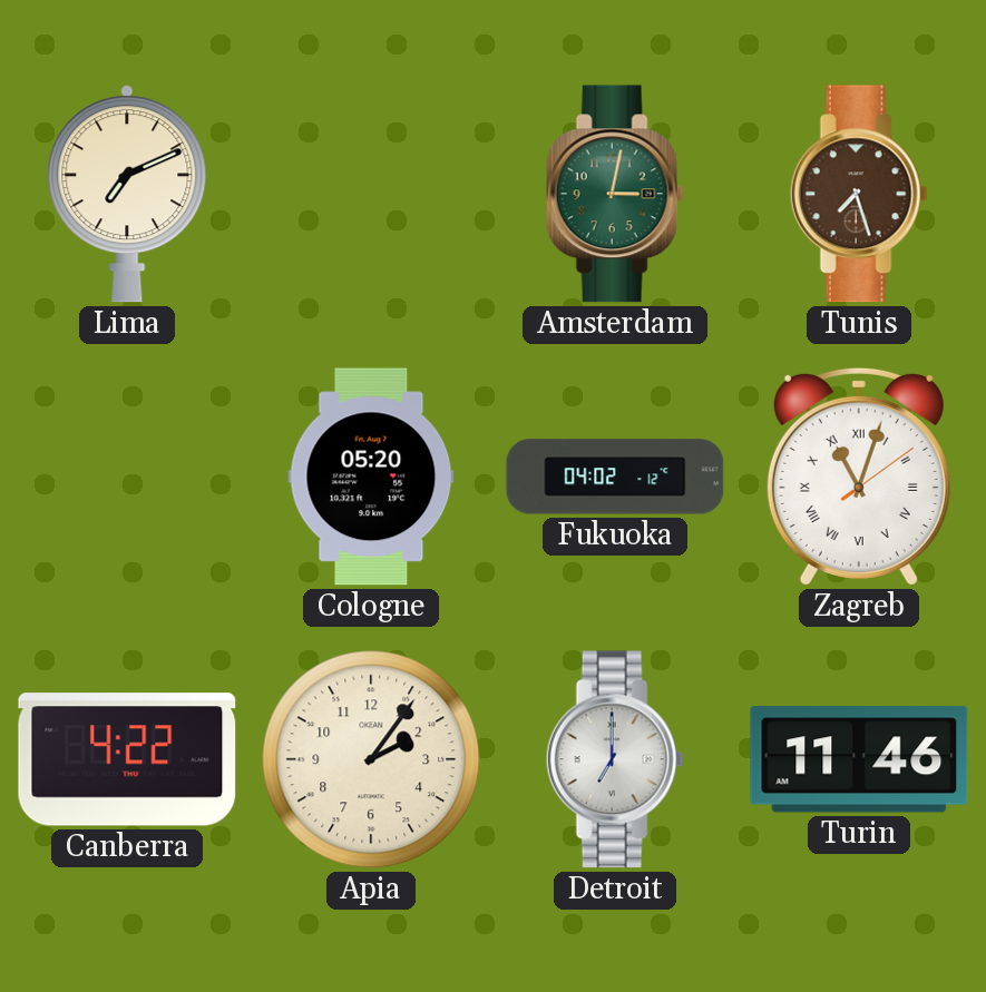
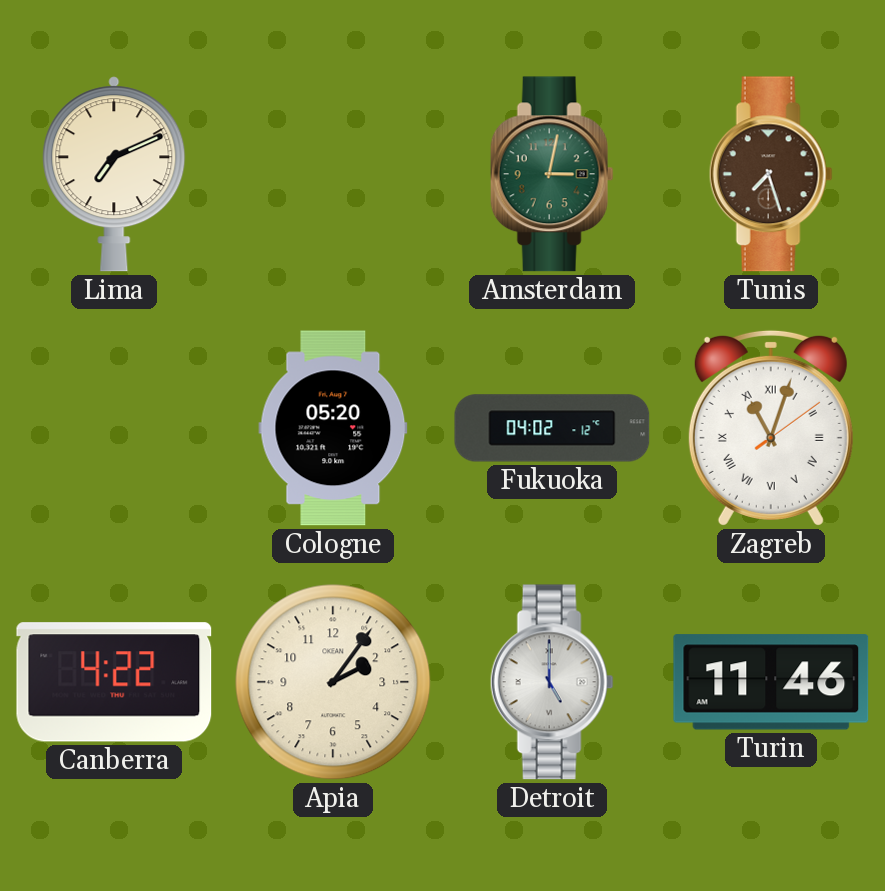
Detroit: 7:00 -> 5:00 (552, 682)
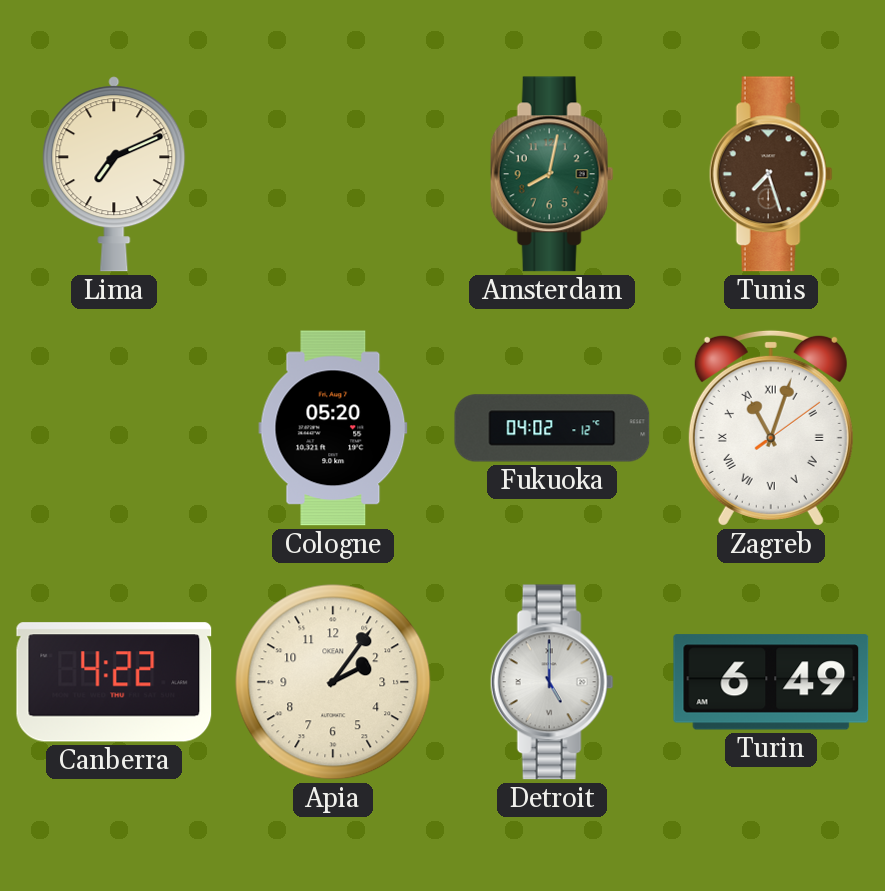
Amsterdam: 3:02 -> 8:02 (552, 174)
Turin: 11:46 -> 6:49 (771, 682)
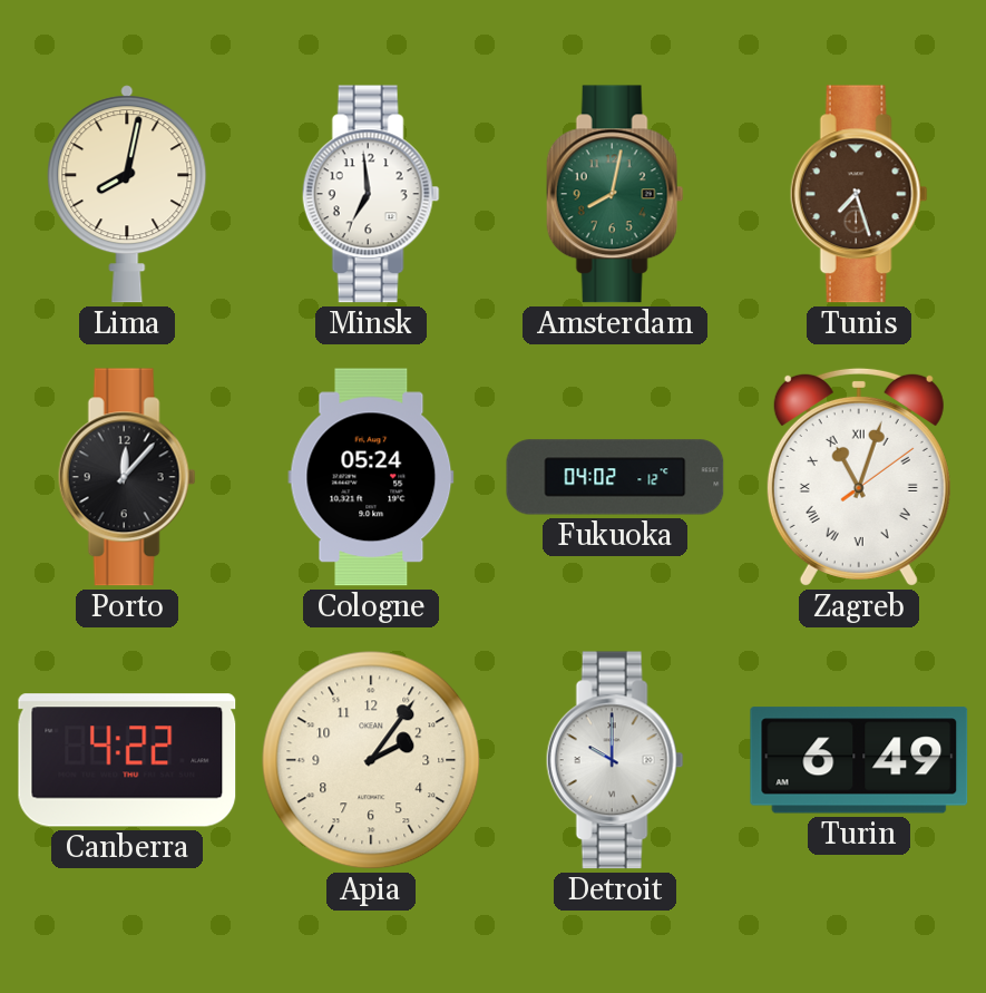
Lima: 7:11 -> 8:02 (127, 194)
Minsk: none -> 6:59 (371, 194)
Porto: none -> 12:07 (127, 477)
Cologne: 05:20 -> 05:24 (371, 477)
Detroit: 5:00 -> 10:00 (615, 760)
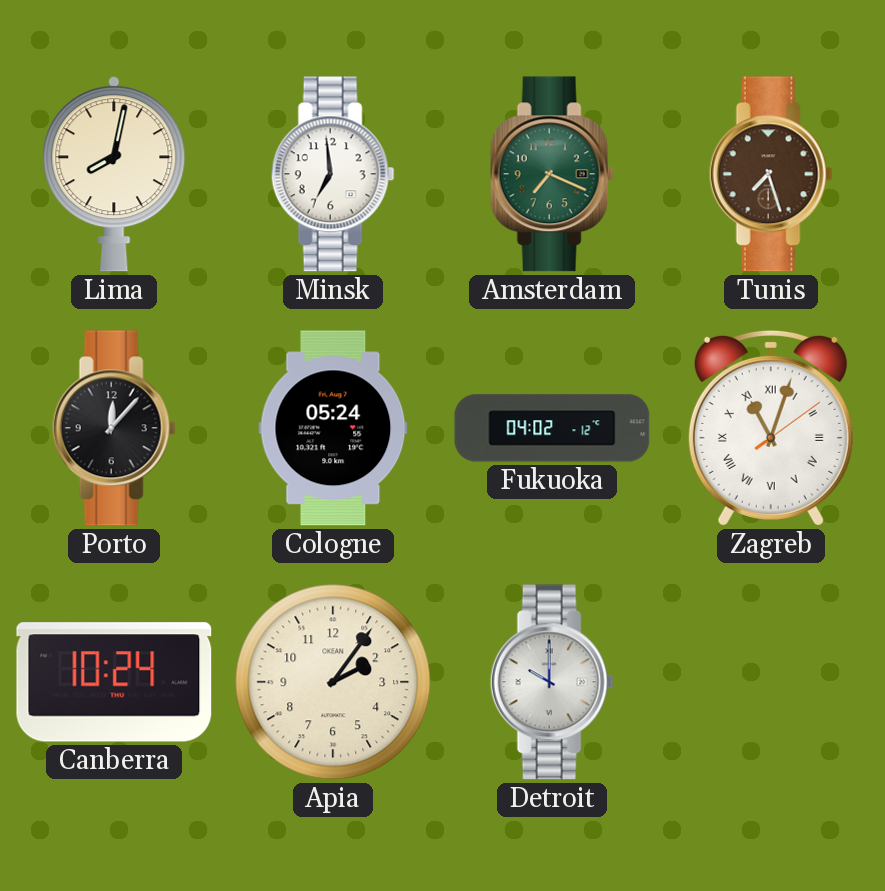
Amsterdam: 8:02 -> 7:19 (552, 174)
Canberra: 4:22 -> 10:24 (114, 682)
Turin: 6:49 -> none (859, 760)
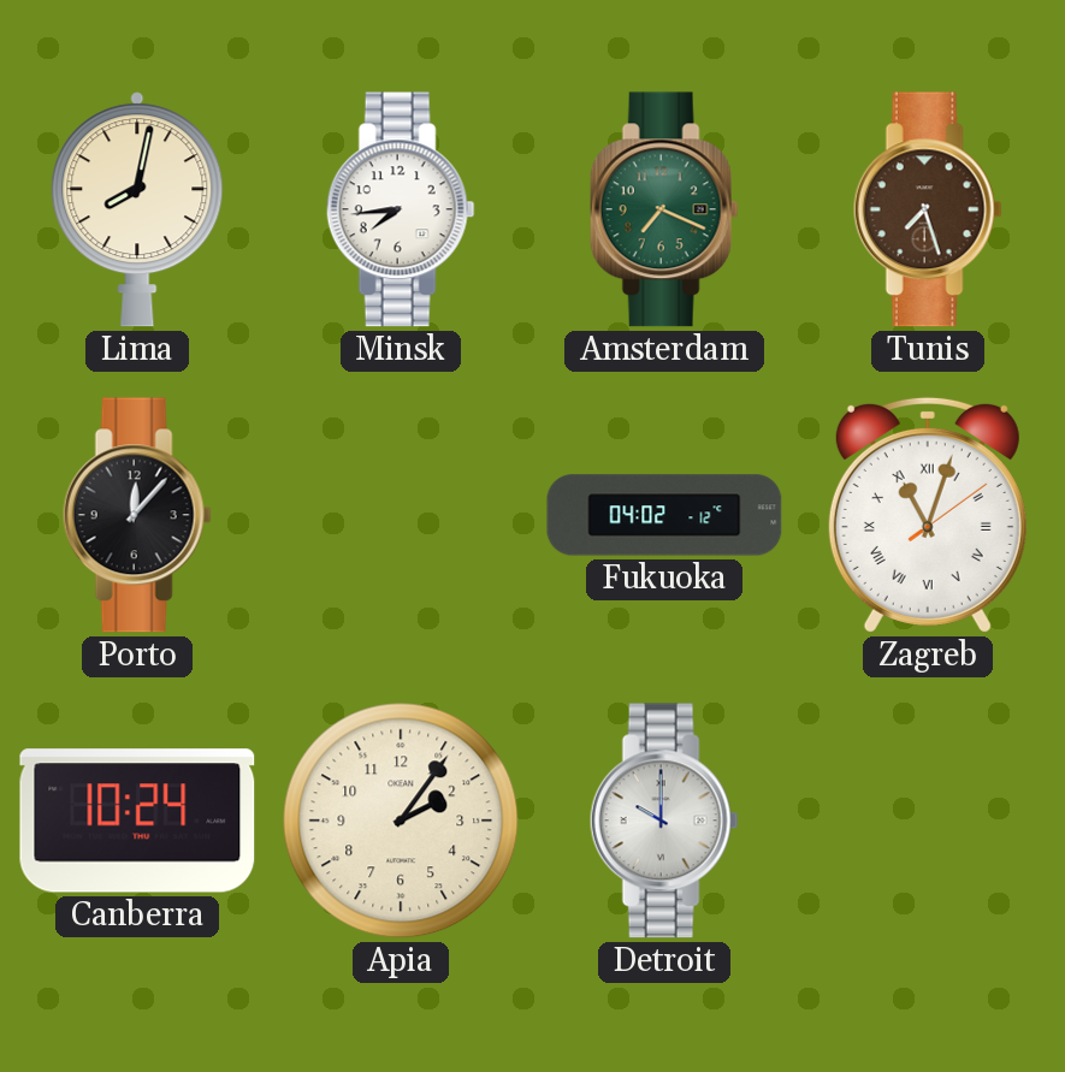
Minsk: 6:59 -> 7:44 (401, 209)
Cologne: 05:24 -> none (333, 428)
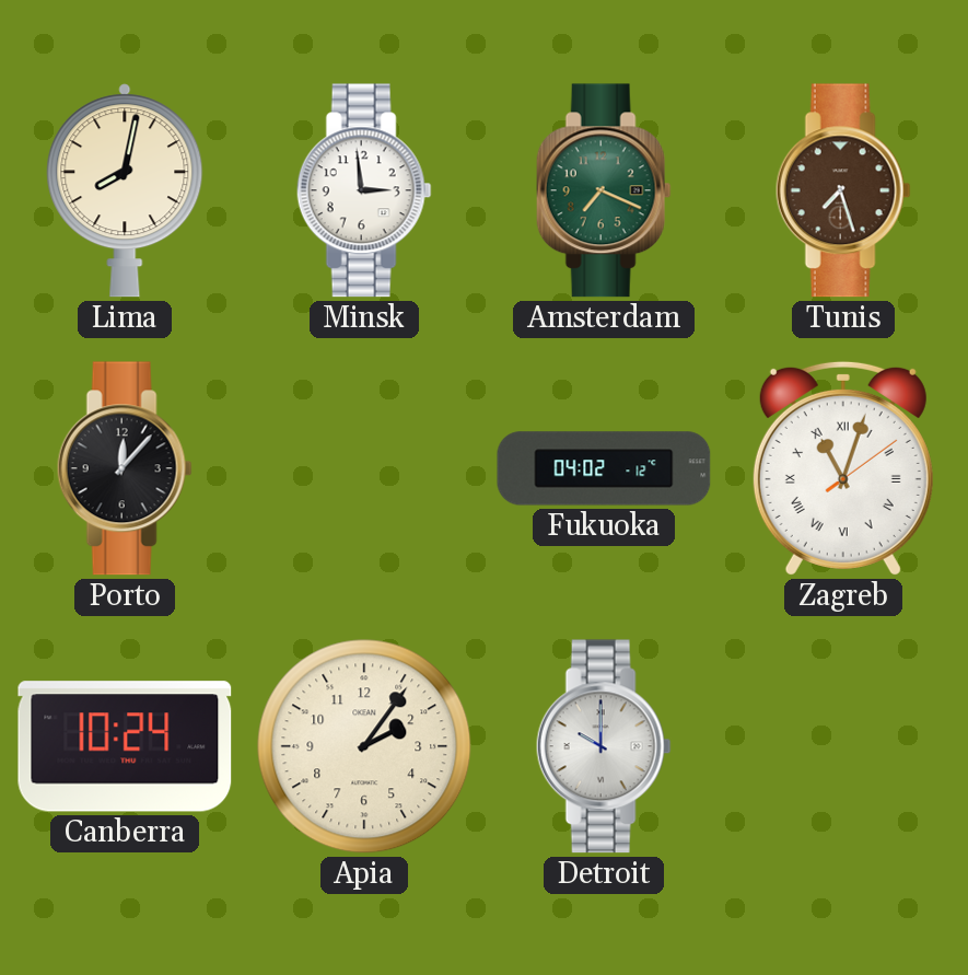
Minsk: 7:44 -> 2:59 (364, 190)
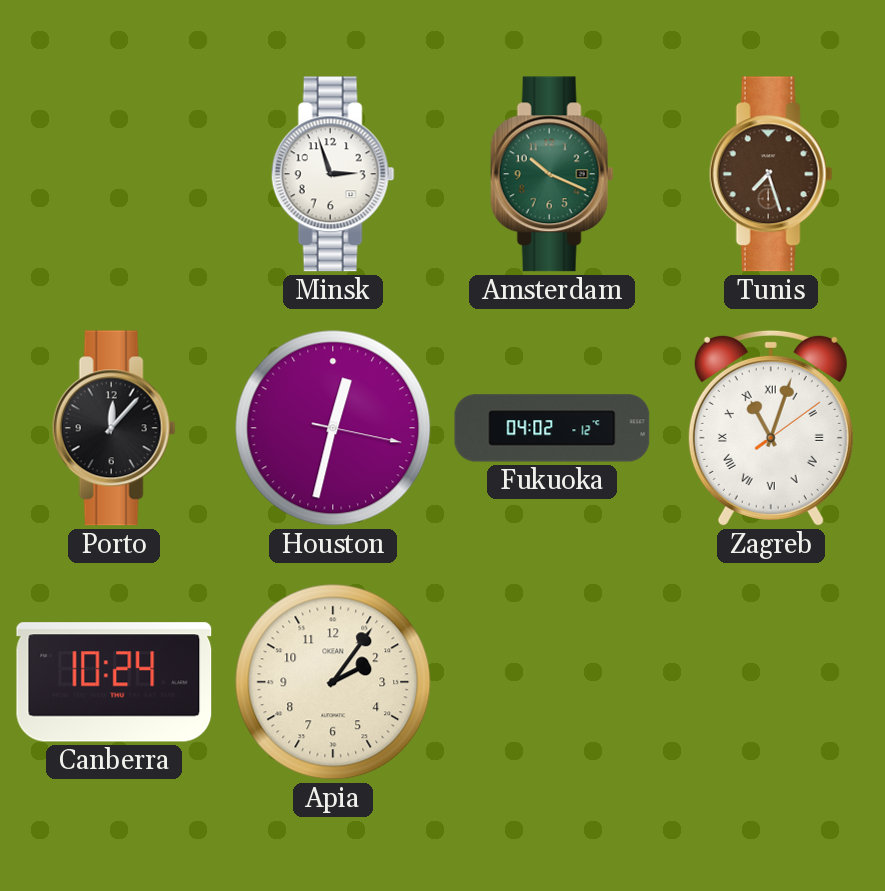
Lima: 8:02 -> none (125, 190)
Minsk: 2:59 -> 2:57 (333, 174)
Amsterdam: 7:19 -> 10:19 (552, 174)
Houston: none -> 12:32 (333, 428)
Detroit: 10:00 -> none (604, 746)
